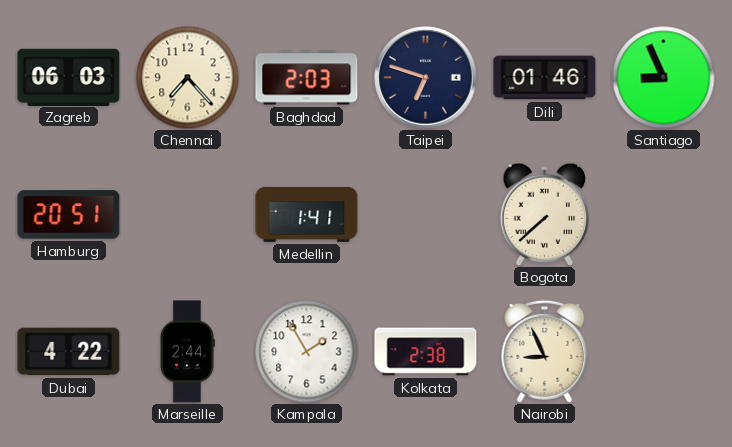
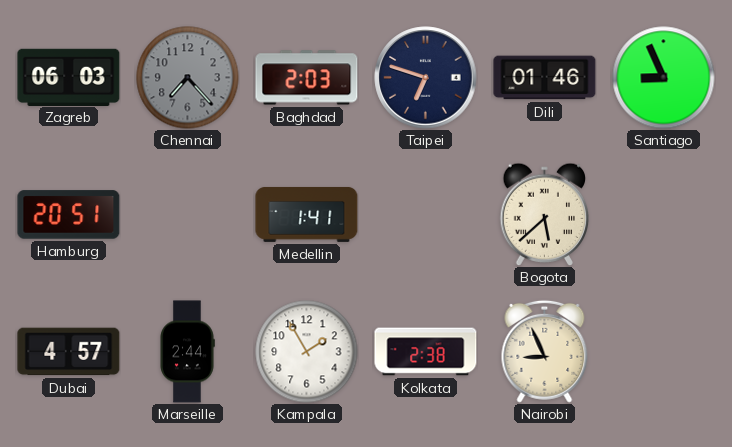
Chennai dial: cream -> grey (188, 78)
Bogota: 7:38 -> 5:38 (545, 214)
Dubai: 4:22 -> 4:57 (69, 352)
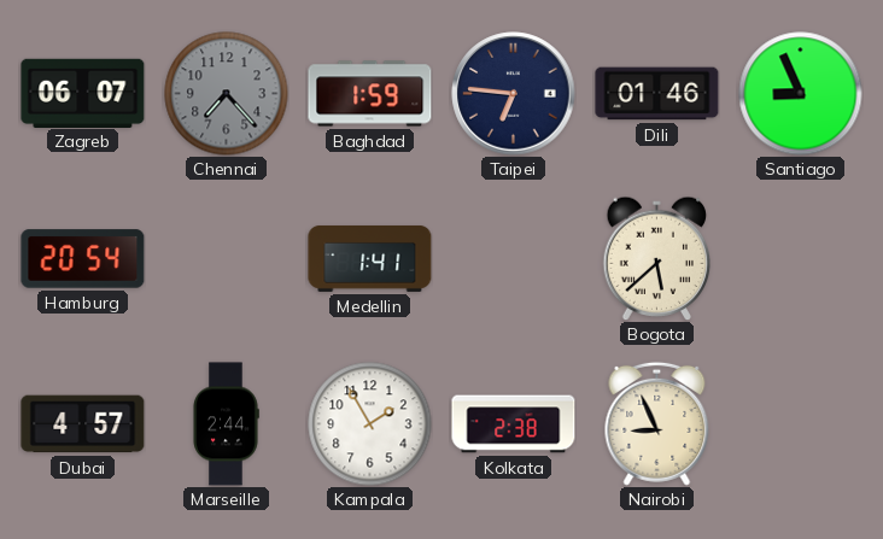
Zagreb: 06:03 -> 06:07 (83, 93)
Baghdad: 2:03 -> 1:59 (370, 94)
Taipei: 6:48 -> 6:46 (514, 94)
Hamburg: 20:51 -> 20:54 (83, 259)
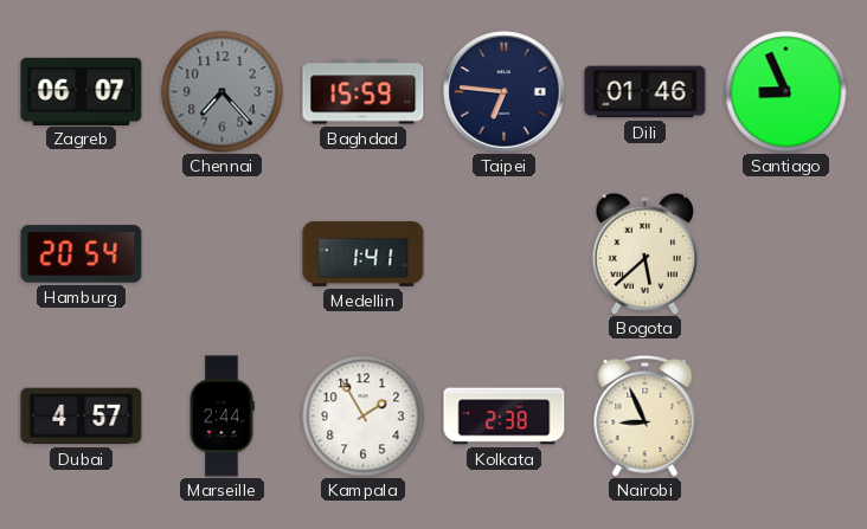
Baghdad: 1:59 -> 15:59 (364, 92)
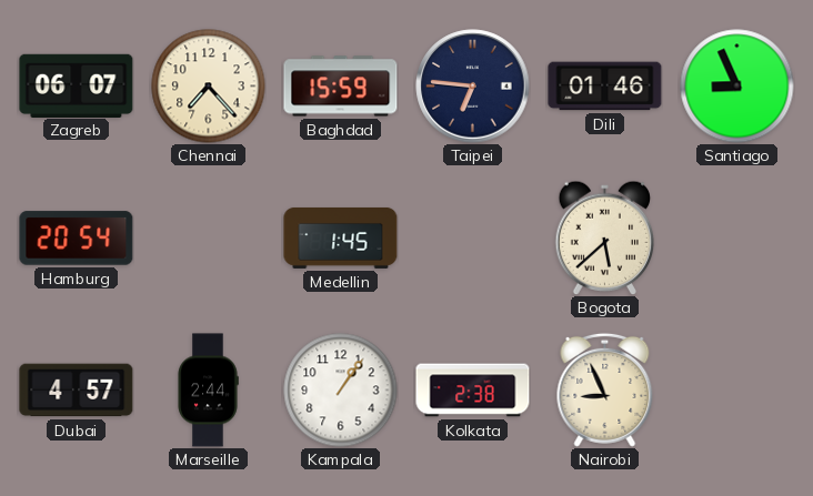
Chennai dial: grey -> cream (209, 87)
Medellin: 1:41 -> 1:45 (341, 237)
Kampala: 1:55 -> 1:06 (341, 391)
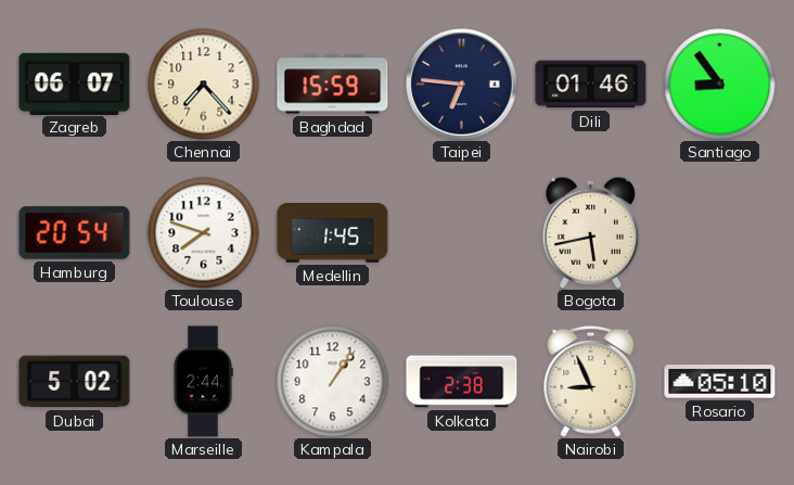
Santiago: 8:56 -> 8:54 (720, 85)
Toulouse: none -> 7:48 (204, 233)
Bogota: 5:38 -> 5:43 (591, 232)
Dubai: 4:57 -> 5:02 (75, 382)
Rosario: none -> 05:10 (720, 382)
